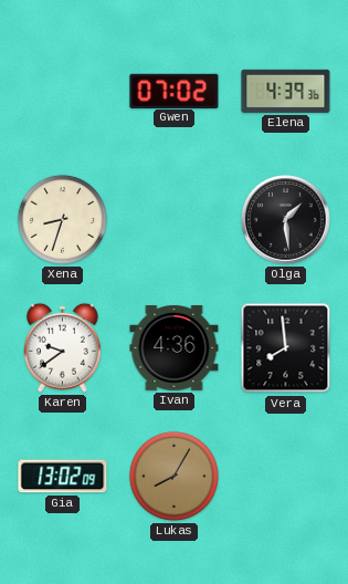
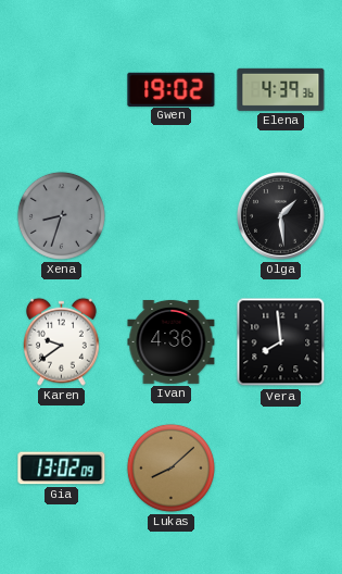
Gwen: 07:02 -> 19:02 (172, 89)
Xena dial: cream -> grey (61, 215)
Lukas: 8:05 -> 8:08 (170, 467)
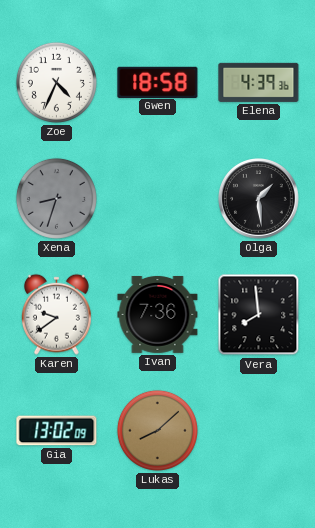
Zoe: none -> 4:34 (56, 82)
Gwen: 19:02 -> 18:58 (158, 82)
Ivan: 4:36 -> 7:36 (158, 314)
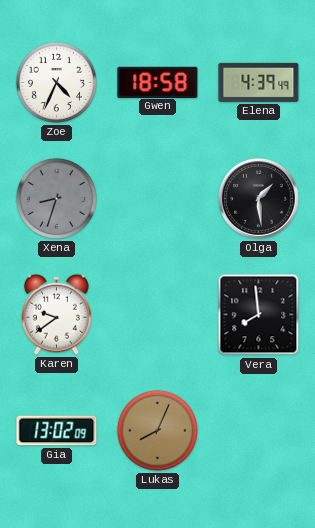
Elena: 4:39:36 -> 4:39:49 (259, 82)
Ivan: 7:36 -> none (158, 314)
Lukas: 8:08 -> 8:04 (157, 430)
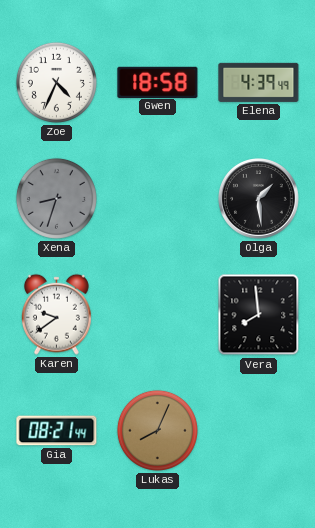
Gia: 13:02 -> 08:21 (57, 431)
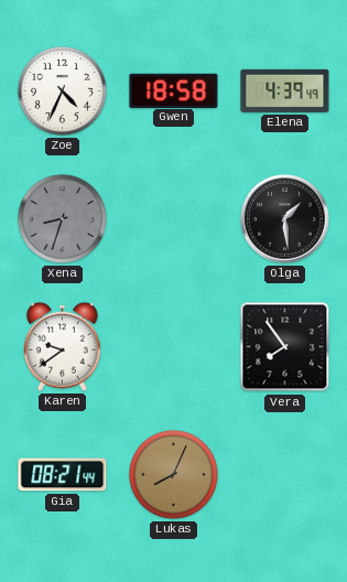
Vera: 7:59 -> 7:54 (285, 347)
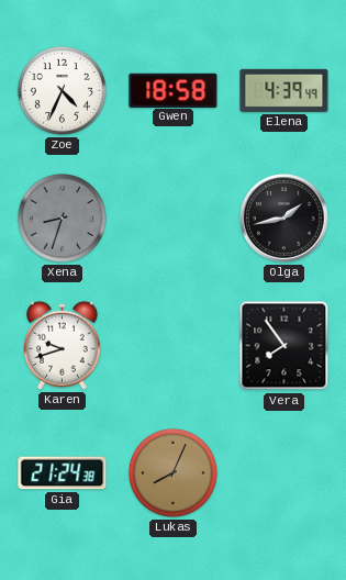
Olga: 1:29 -> 1:43 (284, 219)
Karen: 9:39 -> 9:42 (62, 345)
Gia: 08:21 -> 21:24 (63, 473)
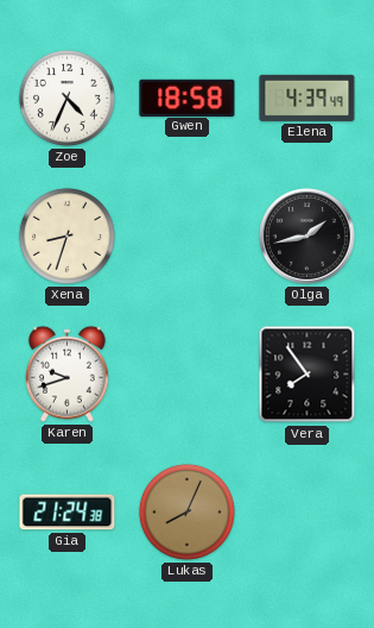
Xena dial: grey -> cream (66, 235)
